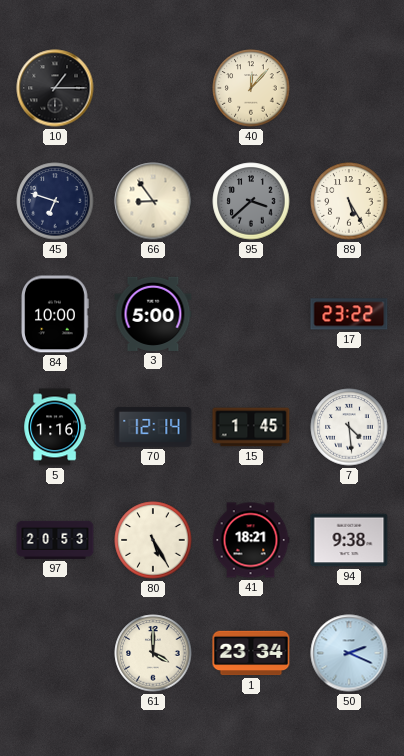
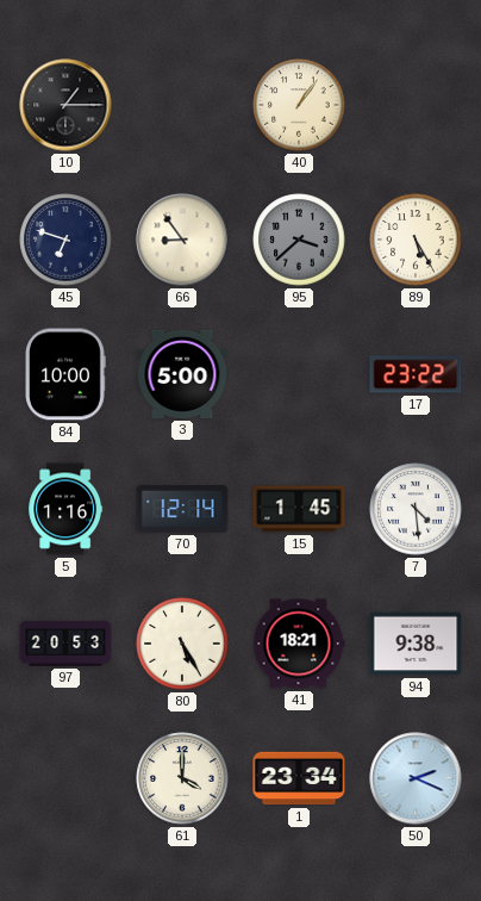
40: 12:07 -> 1:06 (299, 105)
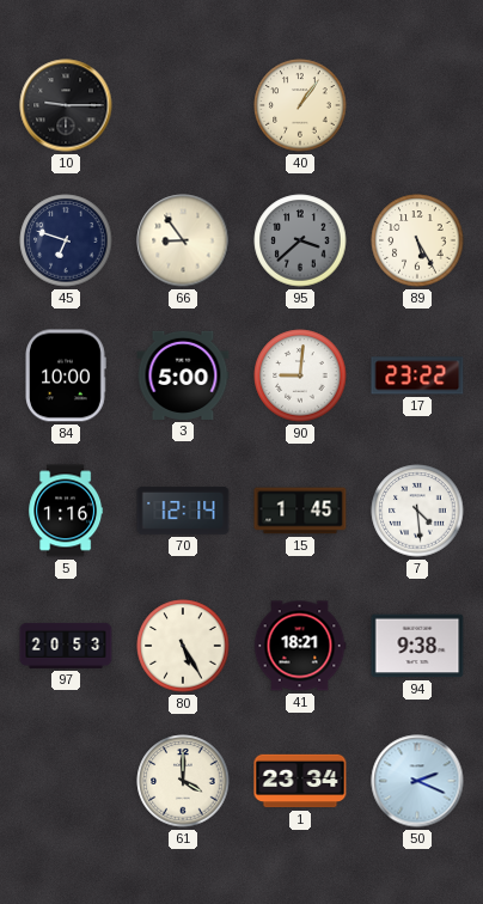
10: 1:15 -> 9:15 (66, 105)
90: none -> 9:01 (300, 375)
